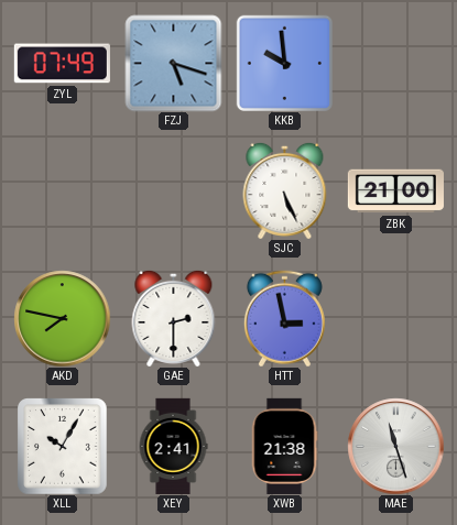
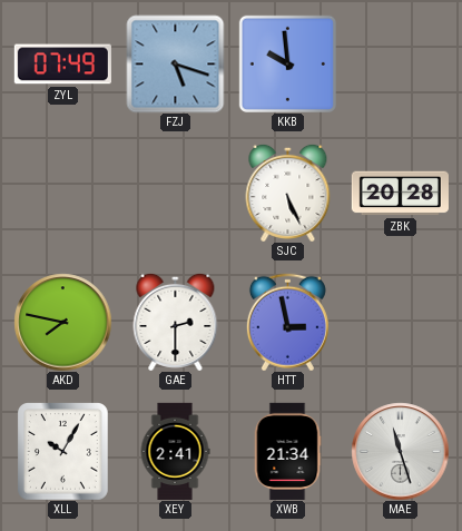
ZBK: 21:00 -> 20:28 (400, 194)
XWB: 21:38 -> 21:34 (287, 451)
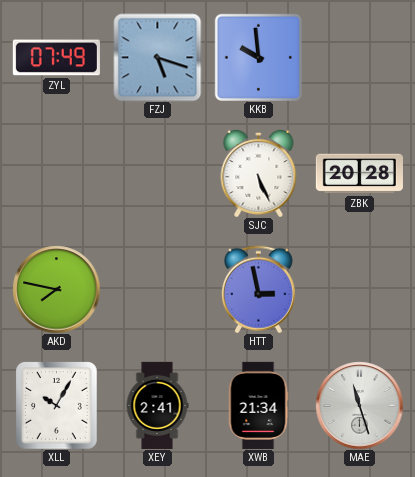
GAE: 2:30 -> none (176, 322)
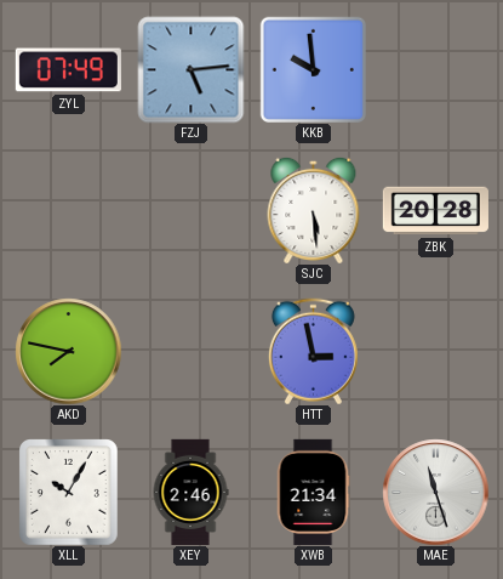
FZJ: 5:18 -> 5:14 (190, 69)
SJC: 5:26 -> 5:29 (314, 210)
XEY: 2:41 -> 2:46 (190, 492)
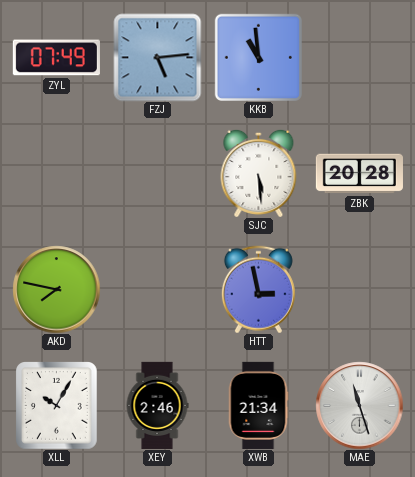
KKB: 9:59 -> 10:59 (258, 57)
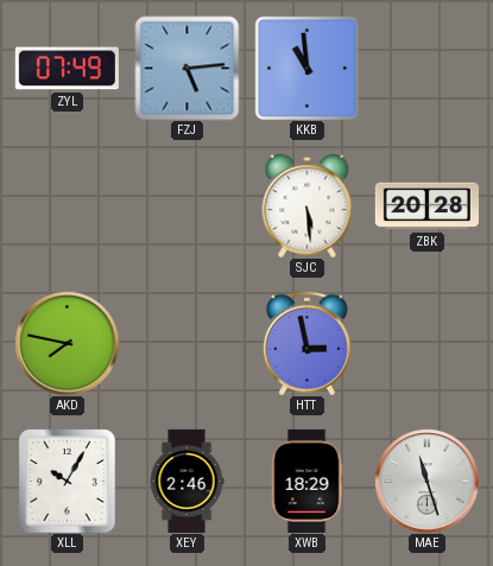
XWB: 21:34 -> 18:29 (306, 481)
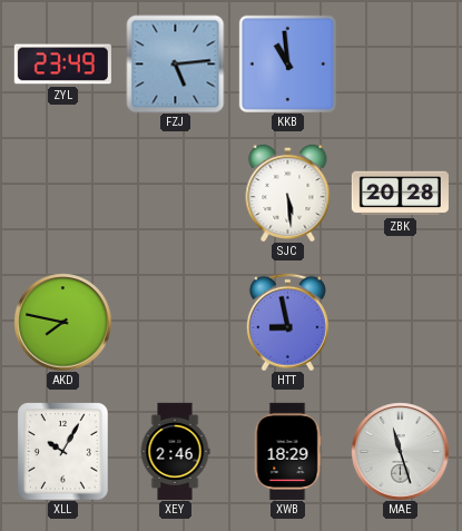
ZYL: 07:49 -> 23:49 (62, 65)
HTT: 2:58 -> 8:58 (287, 322)
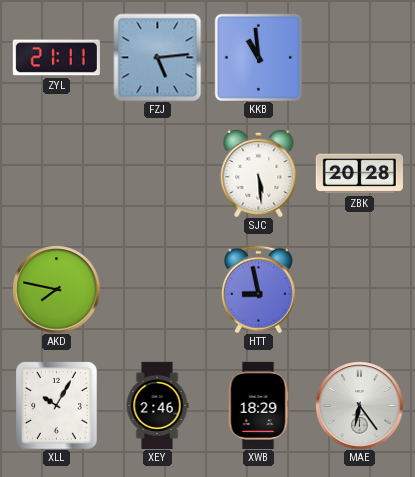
ZYL: 23:49 -> 21:11 (56, 58)
MAE: 11:27 -> 6:24 (359, 405)
